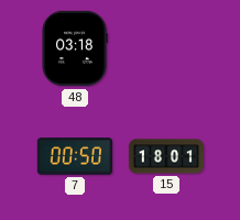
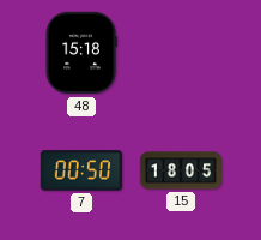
48: 03:18 -> 15:18 (81, 53)
15: 18:01 -> 18:05 (181, 170)
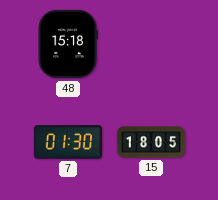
7: 00:50 -> 01:30 (67, 142)
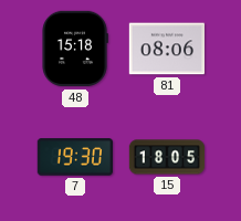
81: none -> 08:06 (167, 49)
7: 01:30 -> 19:30 (74, 157)
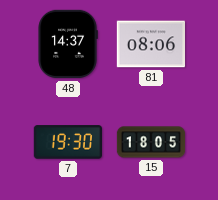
48: 15:18 -> 14:37 (68, 44)
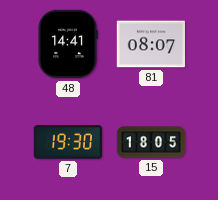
48: 14:37 -> 14:41 (68, 44)
81: 08:06 -> 08:07 (151, 44)
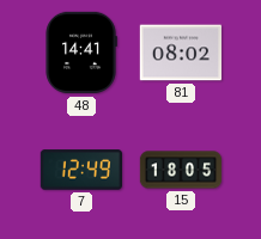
81: 08:07 -> 08:02 (181, 53)
7: 19:30 -> 12:49 (80, 170)
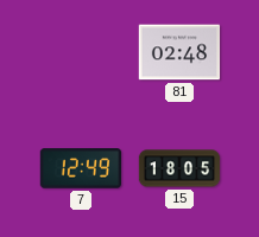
48: 14:41 -> none (81, 53)
81: 08:02 -> 02:48 (179, 52)
